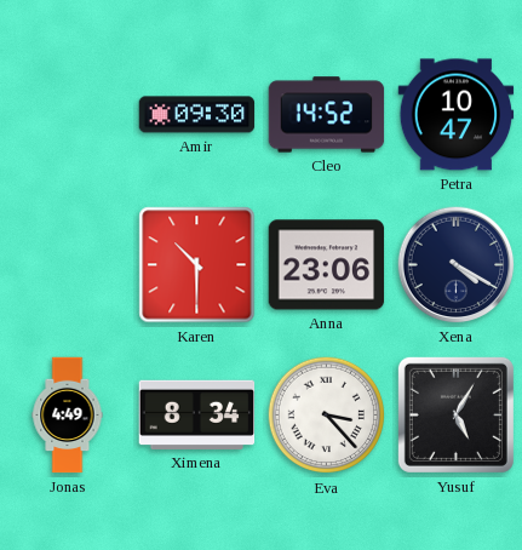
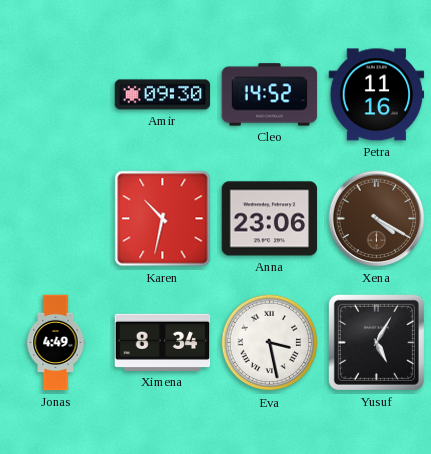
Petra: 10:47 -> 11:16 (377, 95)
Karen: 10:30 -> 10:32 (163, 219)
Xena dial: navy -> brown (377, 219)
Eva: 3:23 -> 3:28 (270, 343)
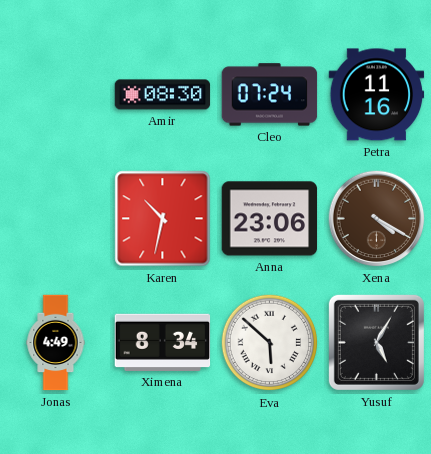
Amir: 09:30 -> 08:30 (163, 95)
Cleo: 14:52 -> 07:24 (270, 95)
Eva: 3:28 -> 5:52 (270, 343)
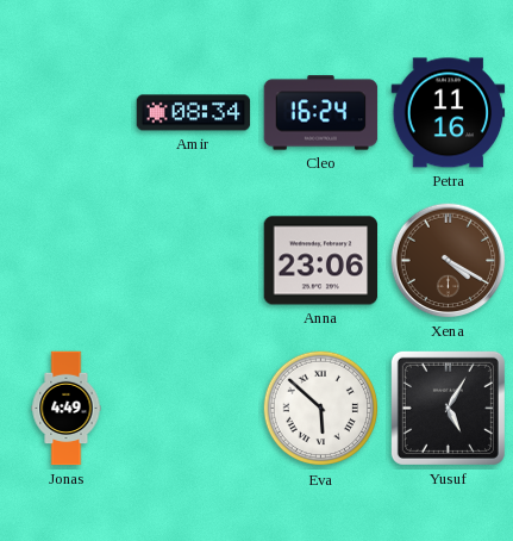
Amir: 08:30 -> 08:34 (194, 113)
Cleo: 07:24 -> 16:24 (321, 113)
Karen: 10:32 -> none (163, 219)
Ximena: 8:34 -> none (163, 342)
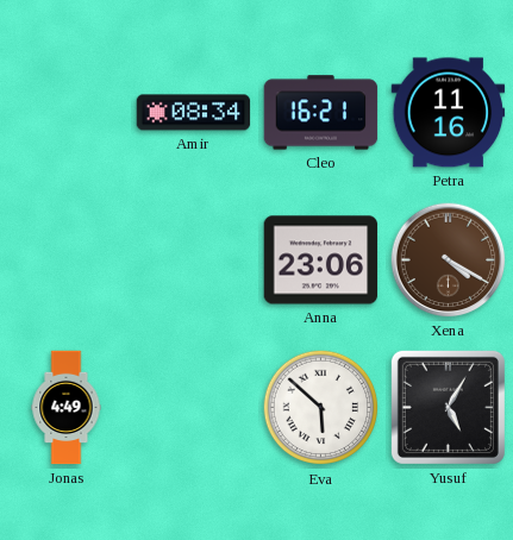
Cleo: 16:24 -> 16:21 (321, 113)
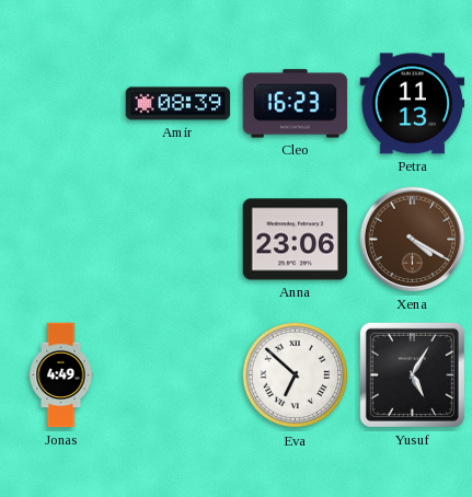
Amir: 08:34 -> 08:39 (179, 104)
Cleo: 16:21 -> 16:23 (296, 104)
Petra: 11:16 -> 11:13 (413, 104)
Eva: 5:52 -> 6:52 (296, 375)
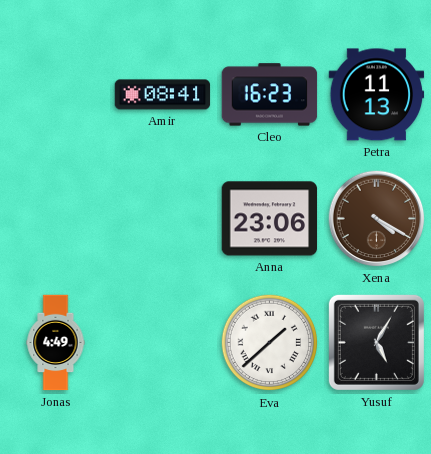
Amir: 08:39 -> 08:41 (163, 95)
Eva: 6:52 -> 1:38 (270, 343)
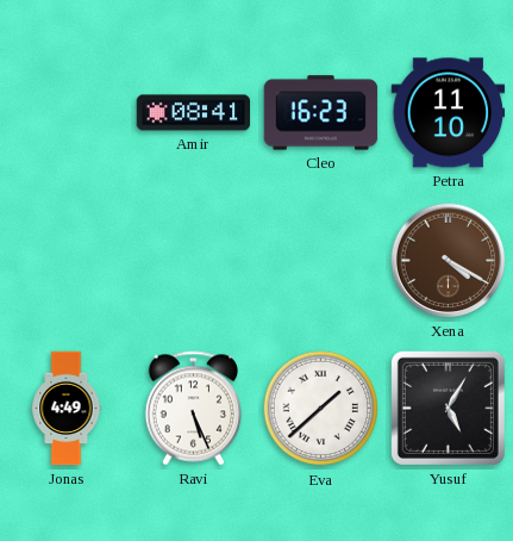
Petra: 11:13 -> 11:10 (449, 113)
Anna: 23:06 -> none (270, 219)
Ravi: none -> 5:26 (194, 409)
